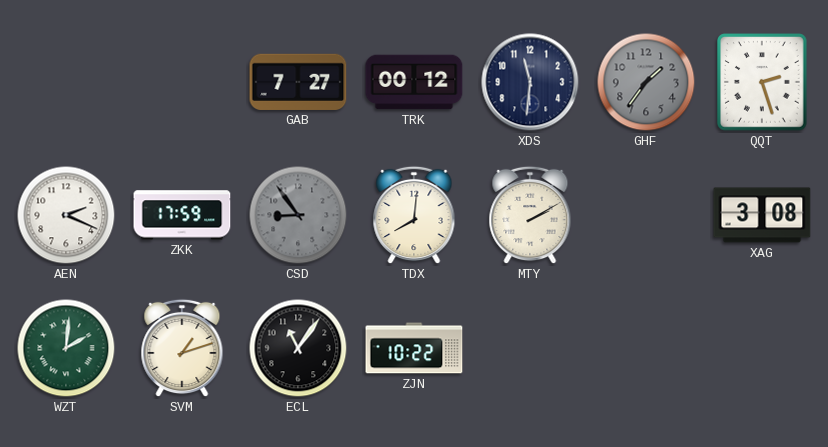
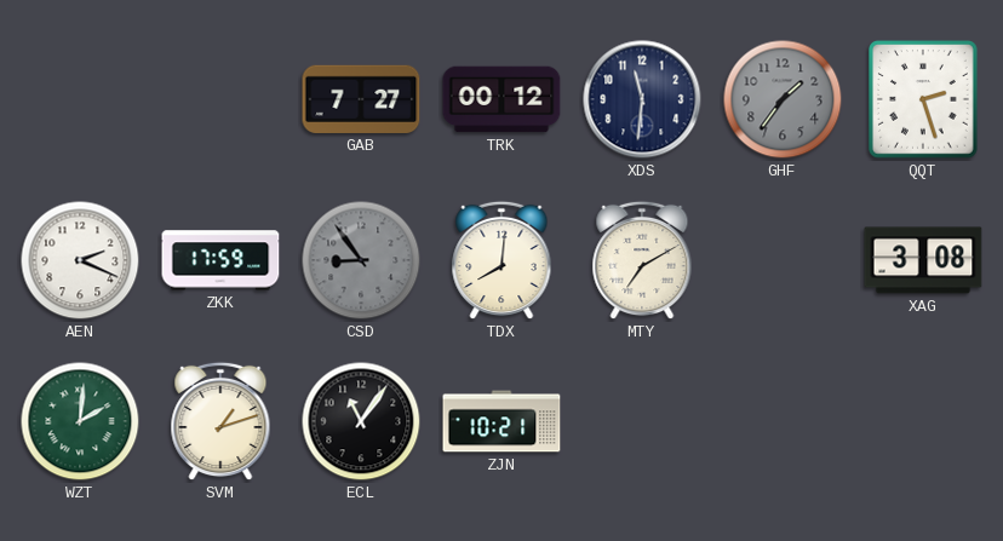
MTY: 2:10 -> 7:10 (642, 260)
ZJN: 10:22 -> 10:21 (501, 421)
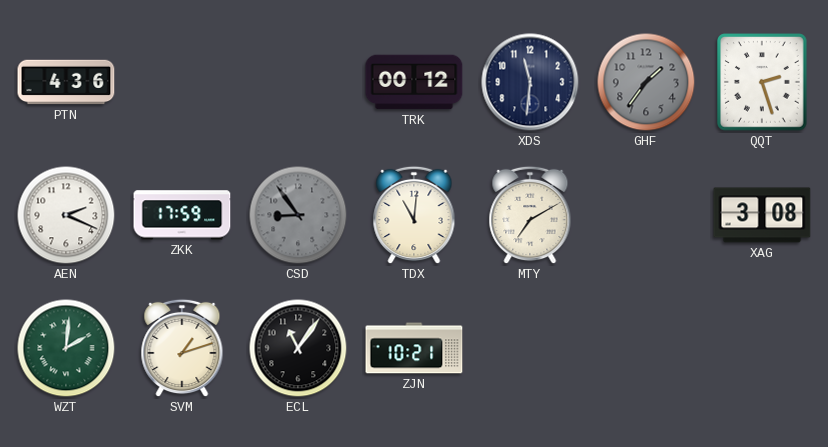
PTN: none -> 4:36 (66, 82)
GAB: 7:27 -> none (361, 99)
TDX: 8:01 -> 11:01 (414, 215)
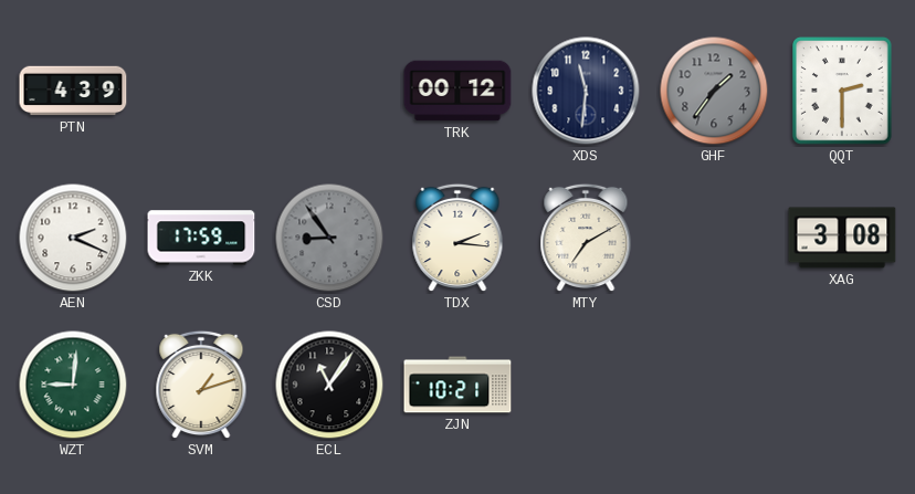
PTN: 4:36 -> 4:39 (73, 91)
QQT: 2:27 -> 2:30 (843, 91)
TDX: 11:01 -> 2:16 (457, 238)
WZT: 2:01 -> 9:01 (73, 385)
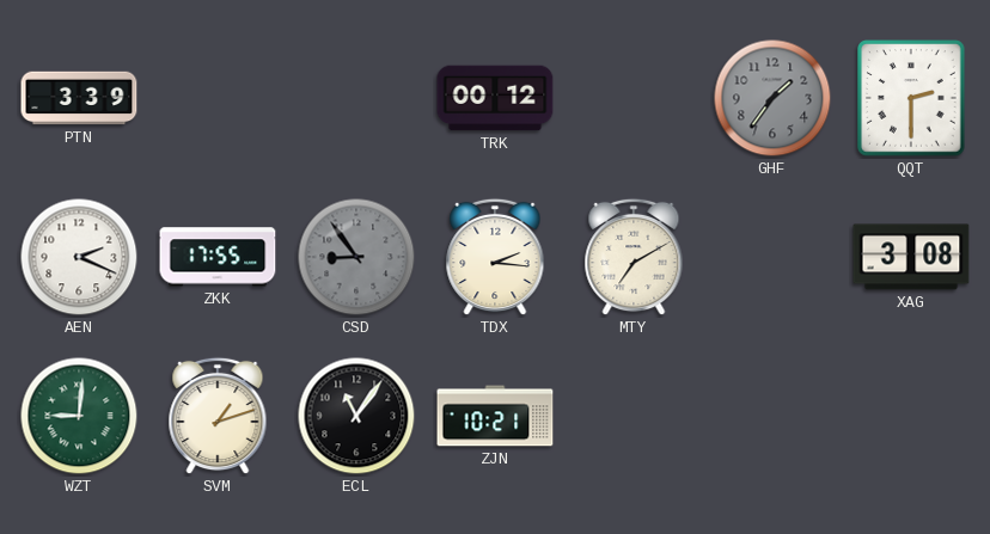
PTN: 4:39 -> 3:39 (79, 98)
XDS: 11:31 -> none (586, 91)
ZKK: 17:59 -> 17:55 (218, 257)
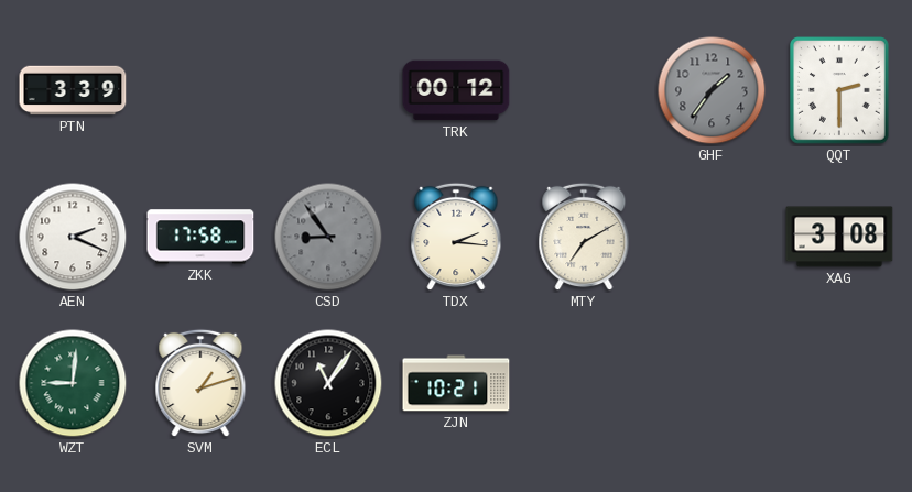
ZKK: 17:55 -> 17:58 (200, 237)
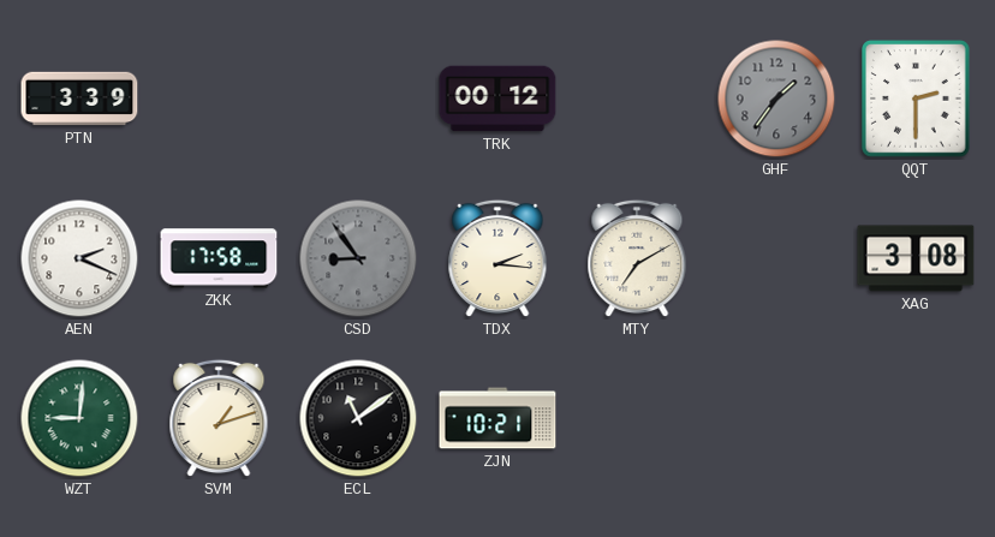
ECL: 11:06 -> 11:09 (358, 418)
